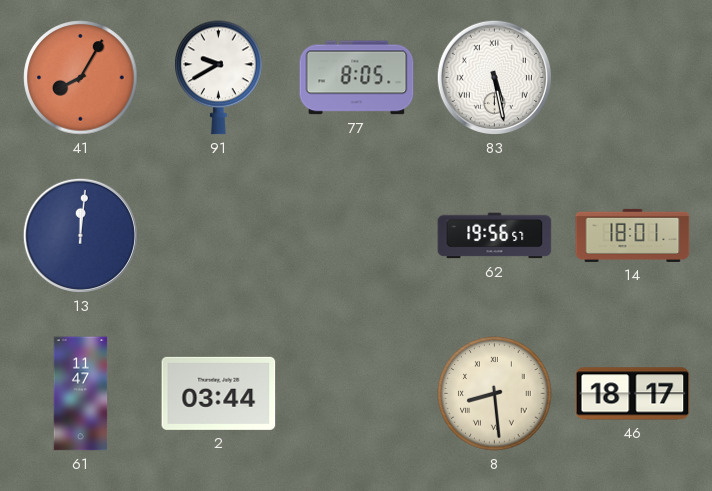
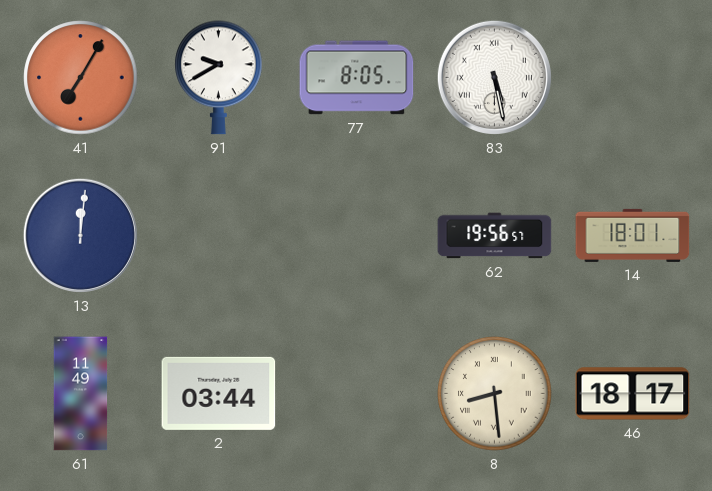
41: 8:05 -> 7:05 (81, 78)
61: 11:47 -> 11:49 (81, 394)
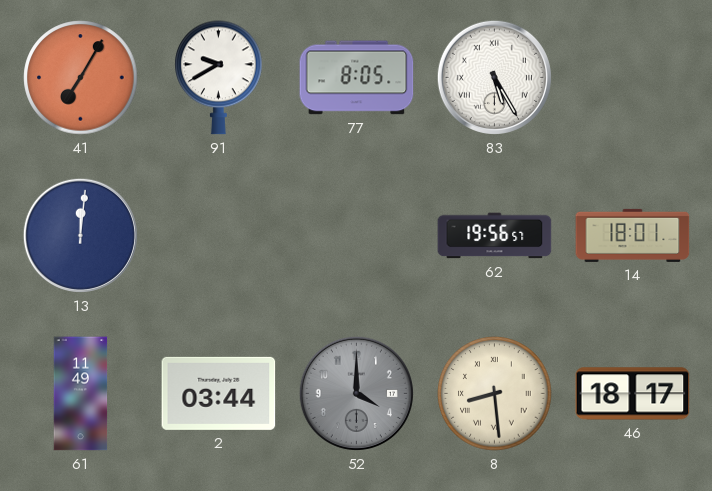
83: 5:28 -> 5:25 (494, 77)
52: none -> 4:00 (356, 393)
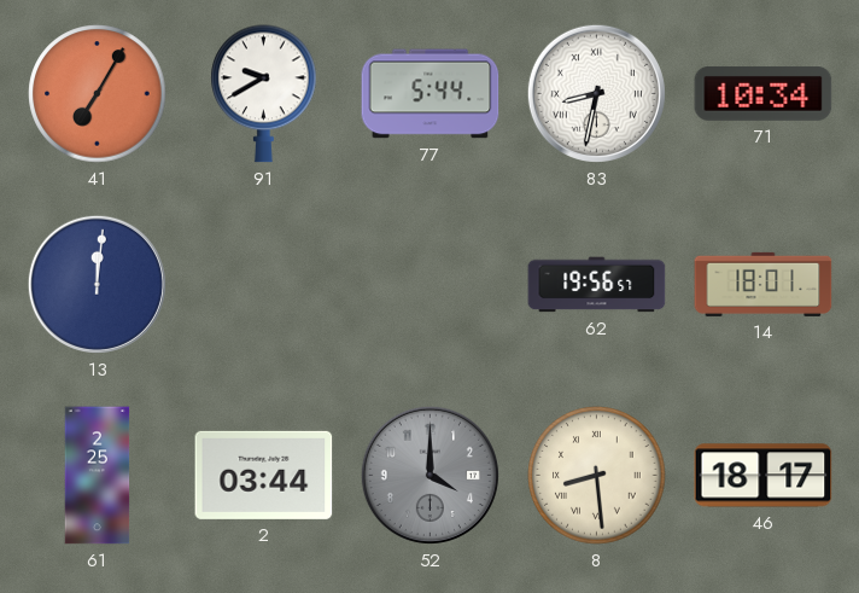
77: 8:05 -> 5:44 (431, 94)
83: 5:25 -> 8:32 (596, 93)
71: none -> 10:34 (764, 94)
61: 11:49 -> 2:25 (98, 476)
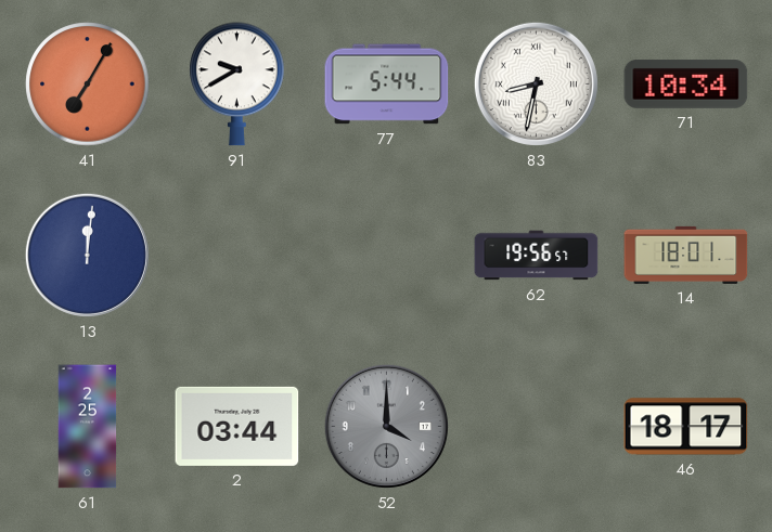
8: 8:29 -> none (597, 476)
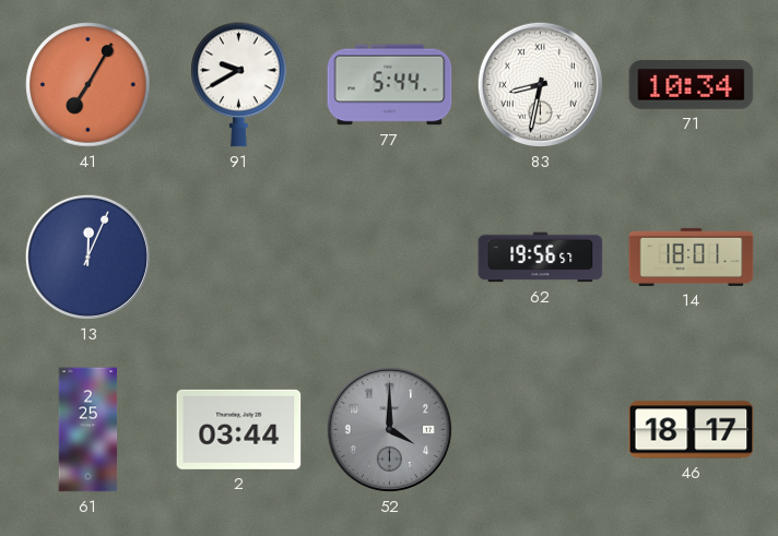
13: 12:01 -> 12:04 (87, 257)
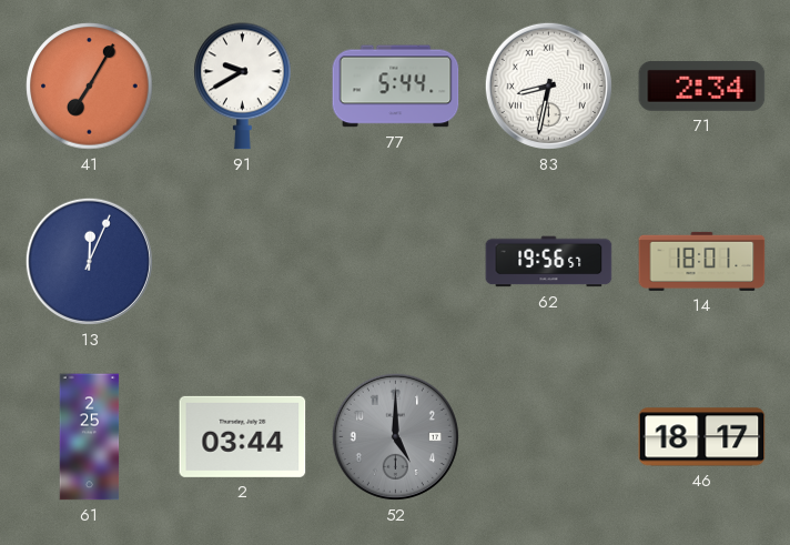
71: 10:34 -> 2:34 (702, 87)
52: 4:00 -> 5:00 (395, 436)
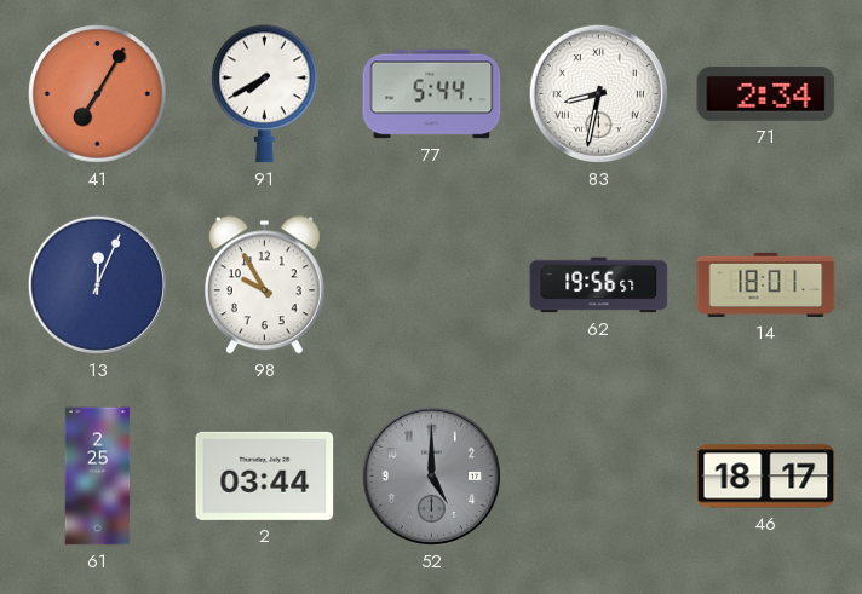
91: 9:40 -> 7:40 (265, 94)
98: none -> 9:55 (264, 286)
